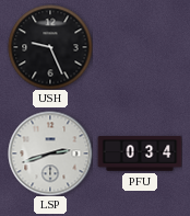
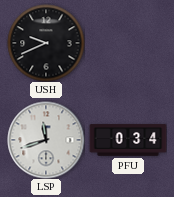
USH: 9:26 -> 9:41 (46, 43)
LSP: 2:42 -> 11:42 (46, 140)
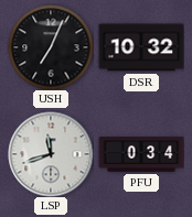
USH: 9:41 -> 7:04 (51, 47)
DSR: none -> 10:32 (141, 47)
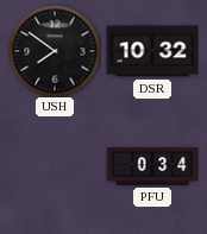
USH: 7:04 -> 7:51 (55, 51)
LSP: 11:42 -> none (51, 154)
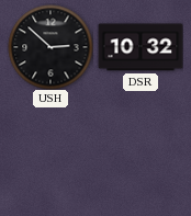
USH: 7:51 -> 2:52 (50, 47)
PFU: 0:34 -> none (152, 166)
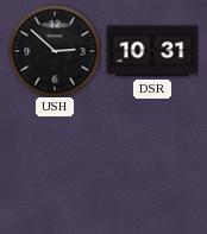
DSR: 10:32 -> 10:31 (152, 51)
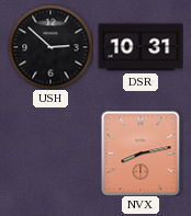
NVX: none -> 8:13 (141, 154)
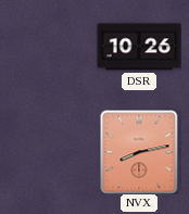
USH: 2:52 -> none (50, 47)
DSR: 10:31 -> 10:26 (139, 47)
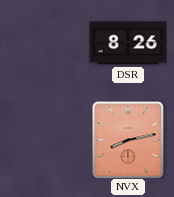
DSR: 10:26 -> 8:26 (128, 43)
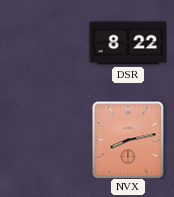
DSR: 8:26 -> 8:22 (128, 43)
